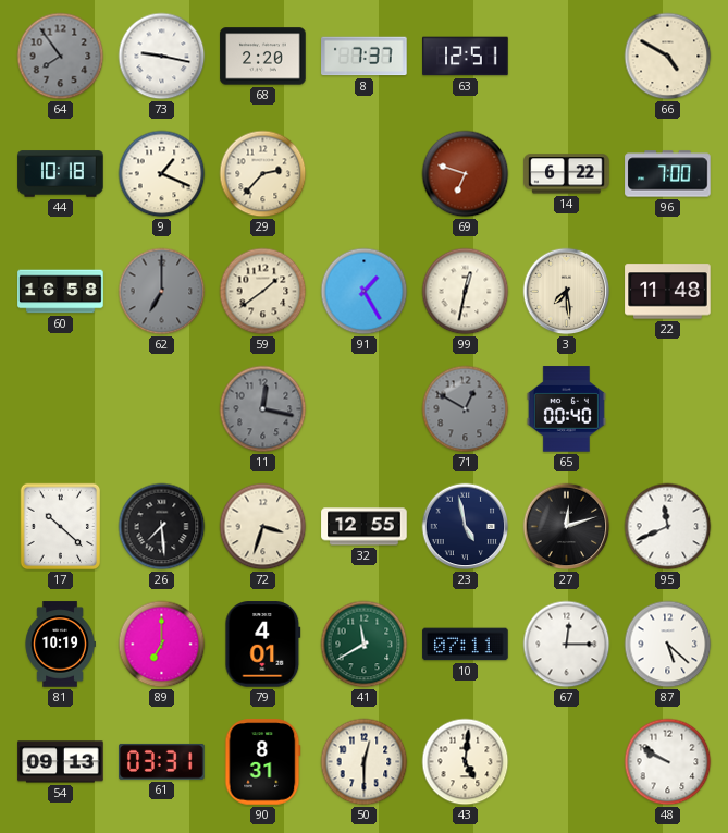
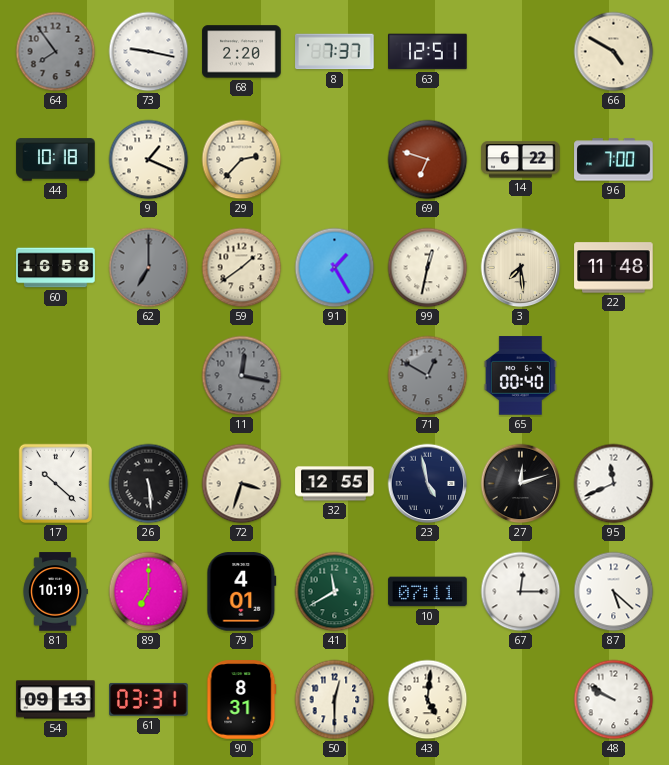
26: 7:29 -> 5:29 (149, 484)
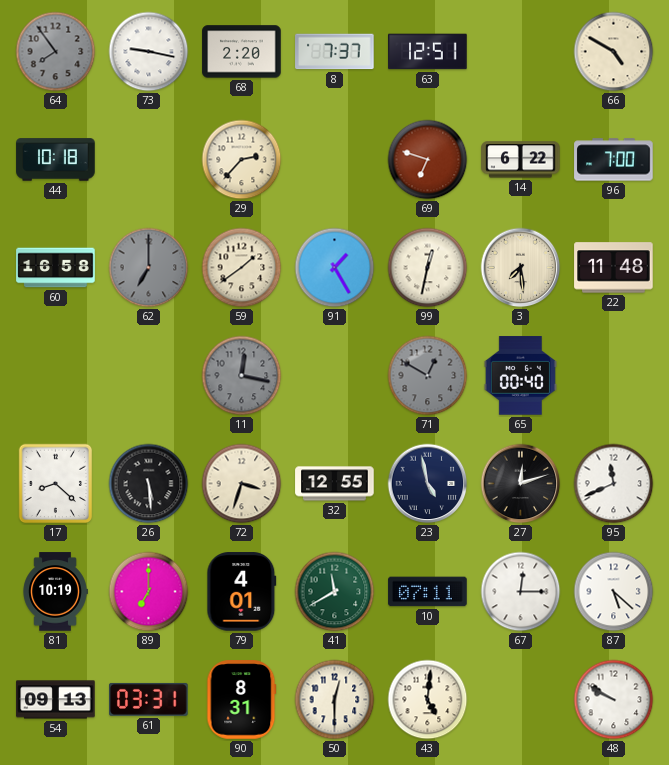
9: 1:19 -> none (149, 160)
17: 10:22 -> 8:22 (56, 484)
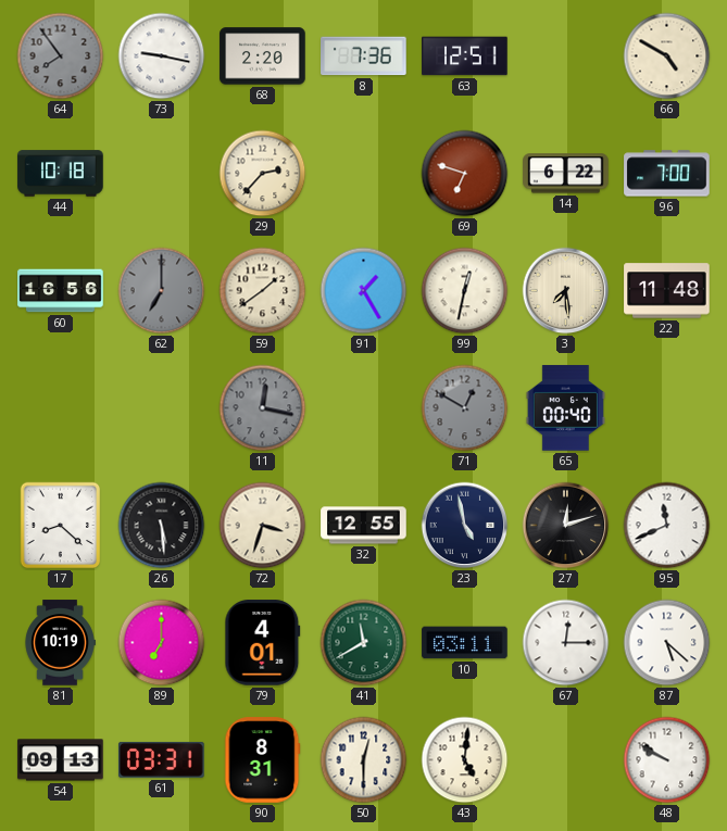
8: 7:37 -> 7:36 (364, 56)
60: 16:58 -> 16:56 (61, 291)
10: 07:11 -> 03:11 (465, 643)
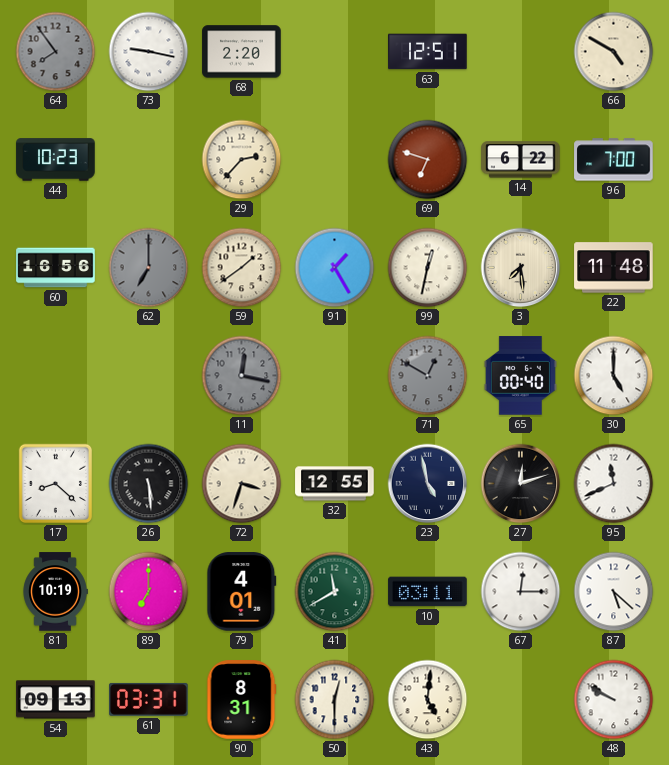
8: 7:36 -> none (364, 56)
44: 10:18 -> 10:23 (56, 160)
30: none -> 5:00 (614, 376)
